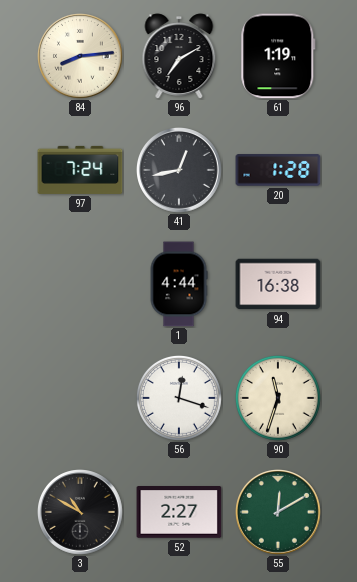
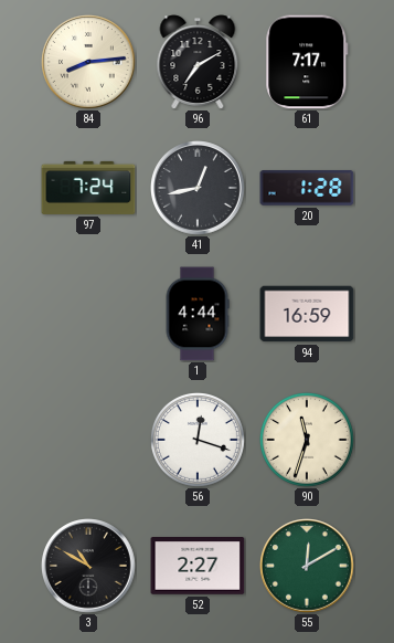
61: 1:19 -> 7:17 (307, 62)
94: 16:38 -> 16:59 (307, 314)
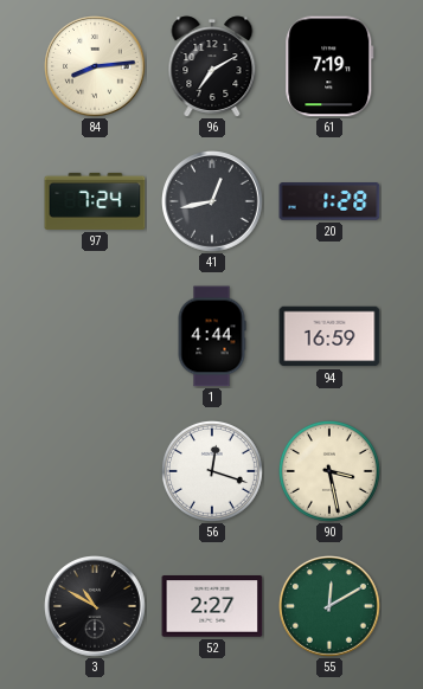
61: 7:17 -> 7:19 (329, 66)
90: 11:33 -> 3:28 (329, 471)
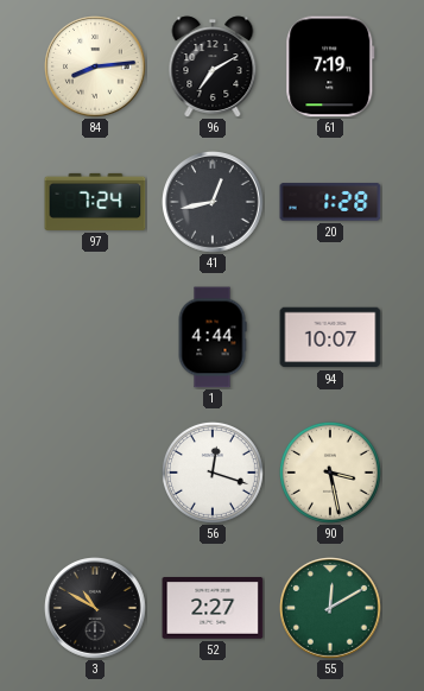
94: 16:59 -> 10:07 (330, 337)
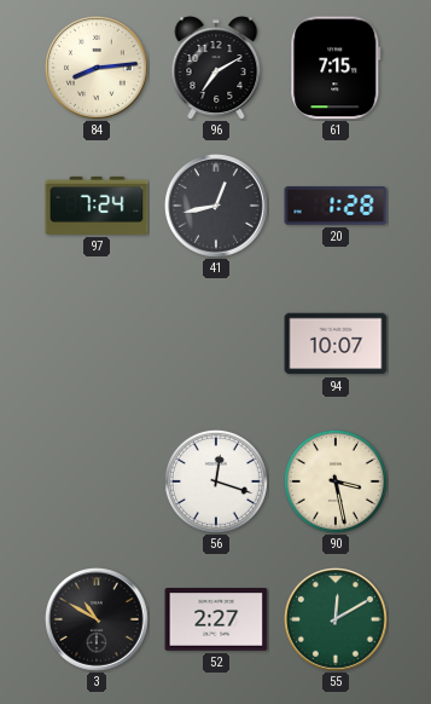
61: 7:19 -> 7:15 (336, 68)
1: 4:44 -> none (213, 337)
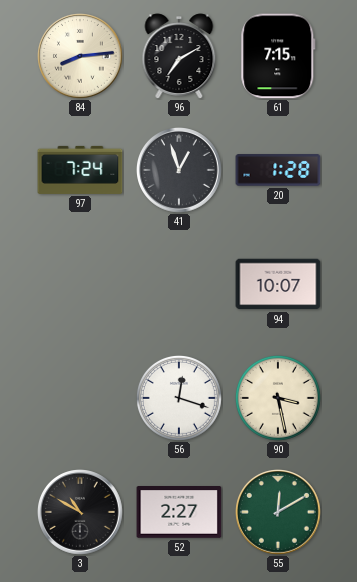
41: 12:43 -> 12:57 (180, 171)
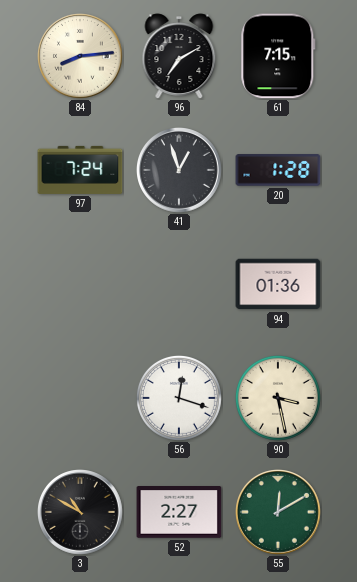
94: 10:07 -> 01:36 (278, 284)
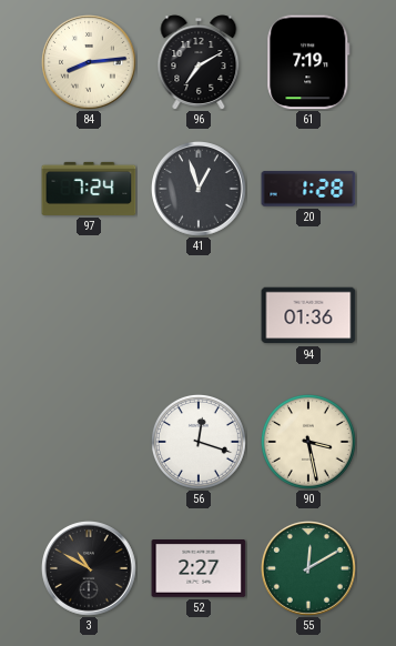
61: 7:15 -> 7:19 (308, 62)
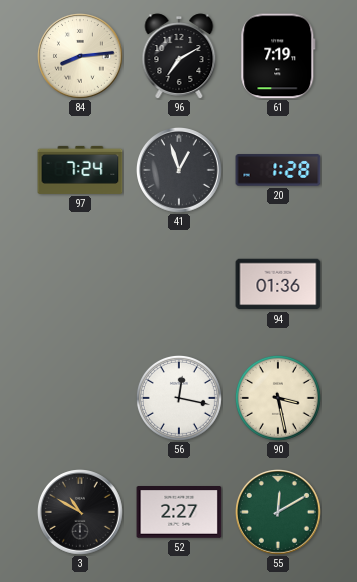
56: 12:18 -> 12:17 (179, 398)
